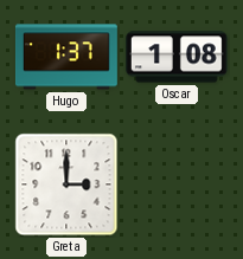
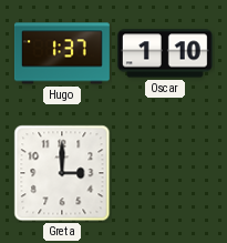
Oscar: 1:08 -> 1:10 (165, 53)
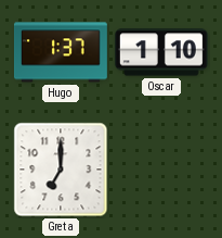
Greta: 3:00 -> 7:00 (61, 170)
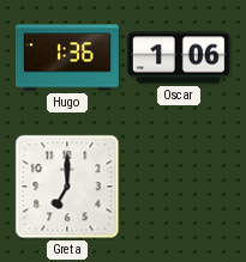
Hugo: 1:37 -> 1:36 (67, 57)
Oscar: 1:10 -> 1:06 (179, 57)
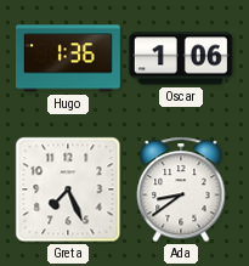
Greta: 7:00 -> 7:26 (68, 189)
Ada: none -> 8:39 (181, 189)
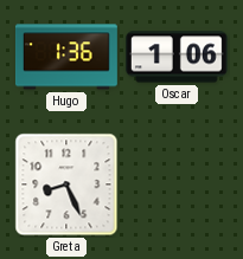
Greta: 7:26 -> 8:26 (66, 184)
Ada: 8:39 -> none (181, 189)
